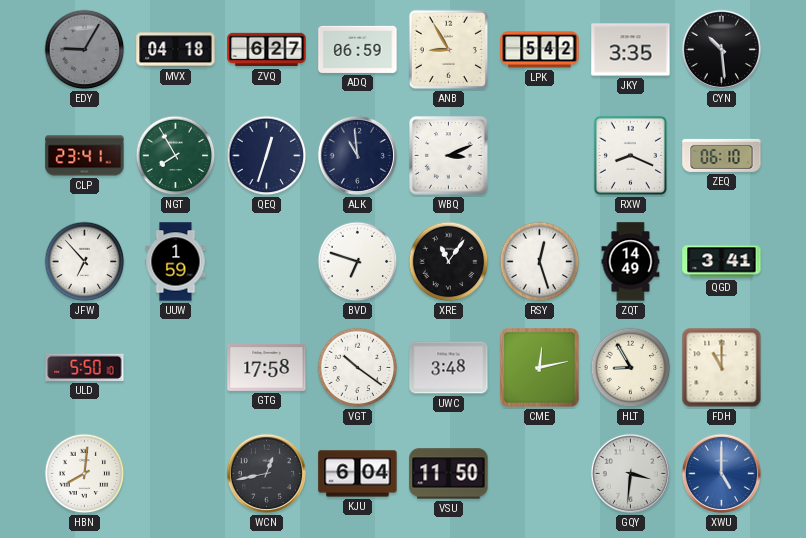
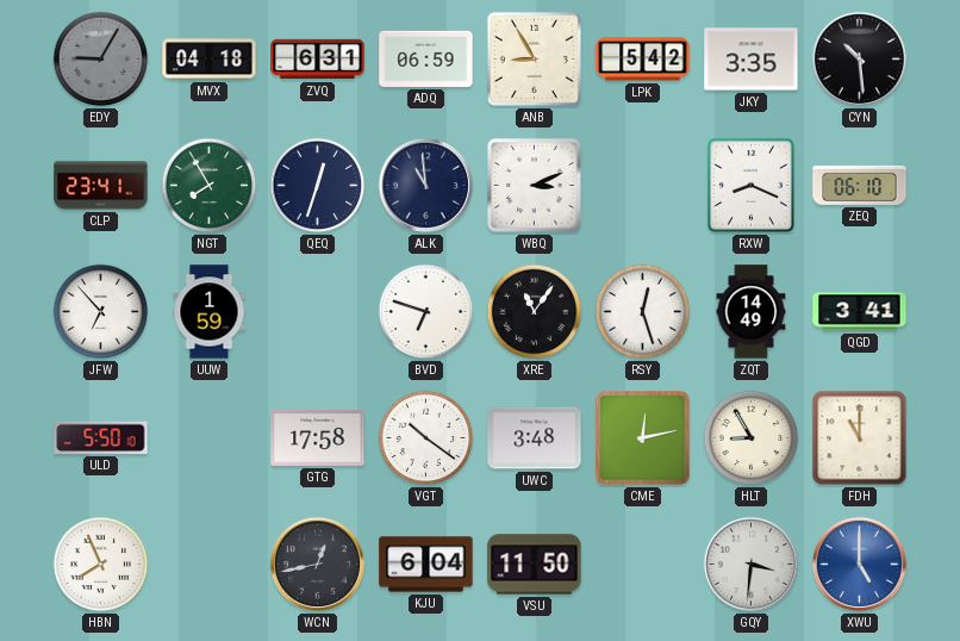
ZVQ: 6:27 -> 6:31 (318, 60)
HBN: 8:01 -> 7:56 (101, 565)
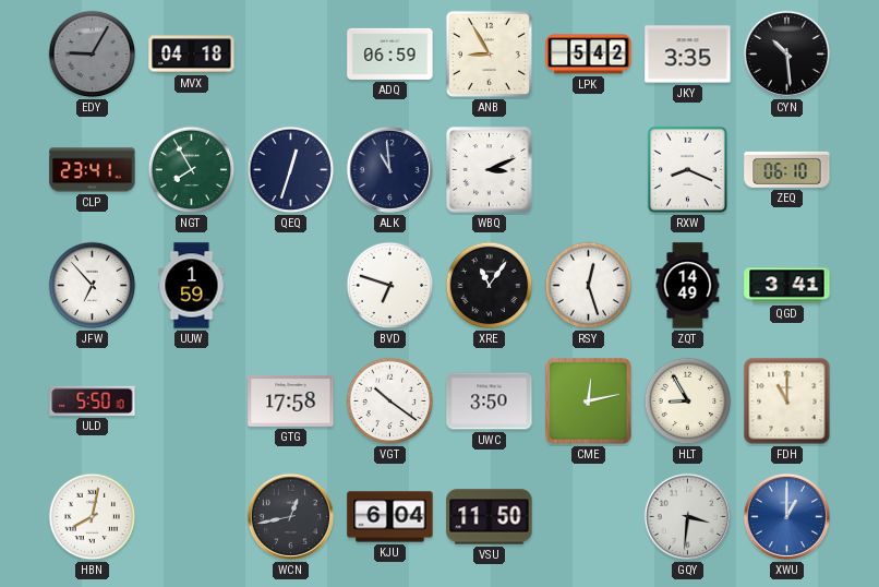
ZVQ: 6:31 -> none (318, 60)
UWC: 3:48 -> 3:50 (490, 402)
HBN: 7:56 -> 8:02 (93, 517)
XWU: 5:00 -> 1:00 (786, 516)
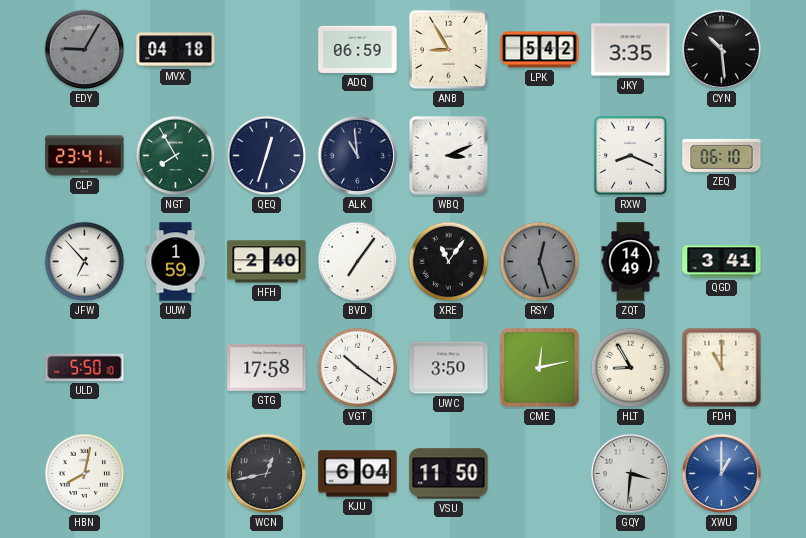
HFH: none -> 2:40 (267, 262)
BVD: 6:48 -> 7:06 (358, 262)
RSY dial: white -> grey (540, 262)
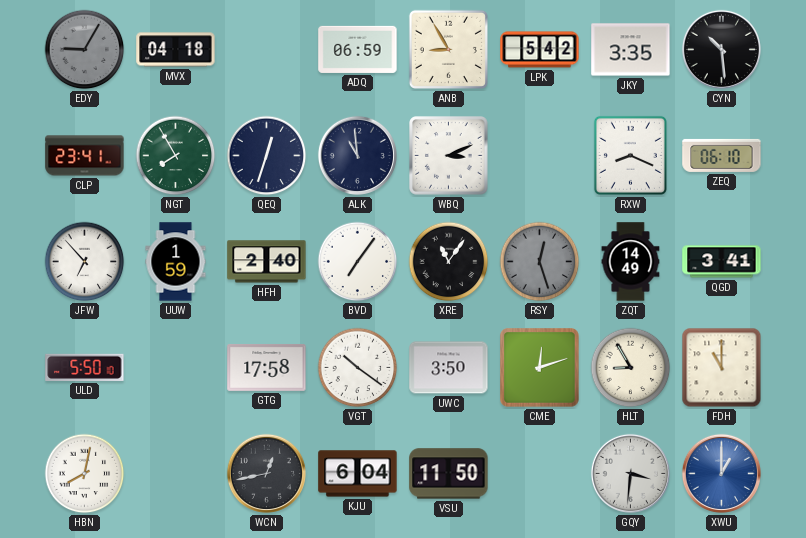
CME: 12:13 -> 12:12 (540, 368)
